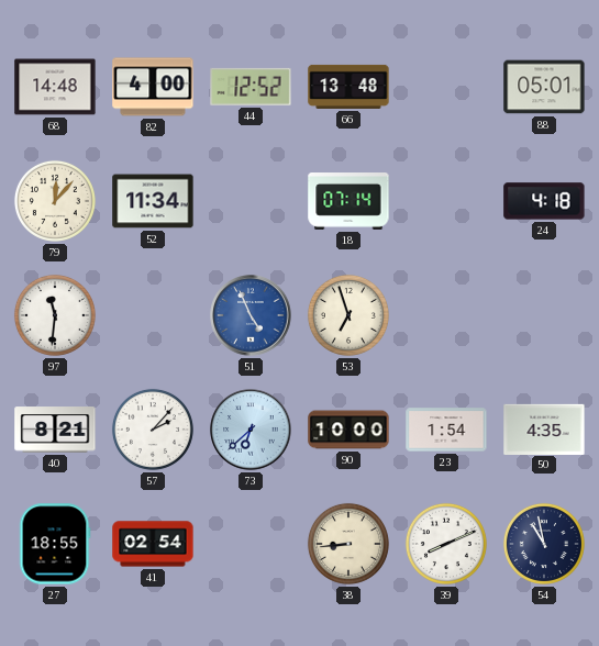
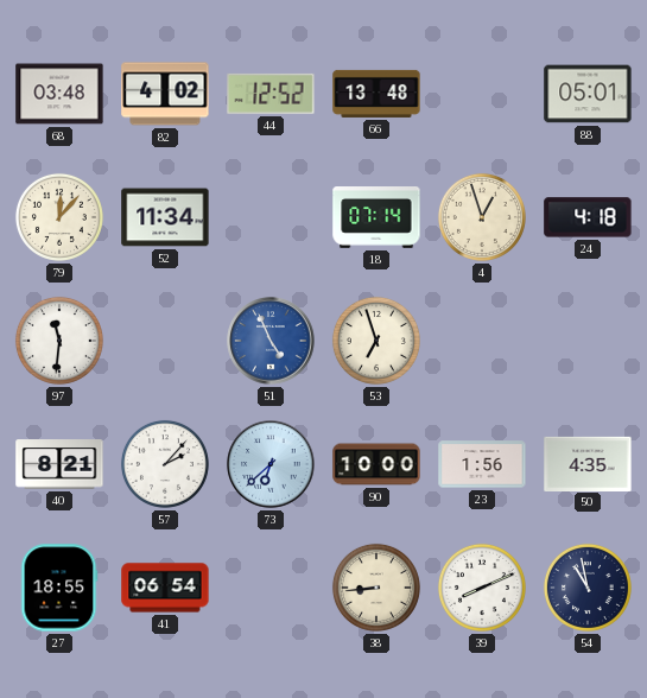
68: 14:48 -> 03:48 (59, 94)
82: 4:00 -> 4:02 (165, 94)
4: none -> 12:57 (482, 217)
23: 1:54 -> 1:56 (482, 464)
41: 02:54 -> 06:54 (165, 588)
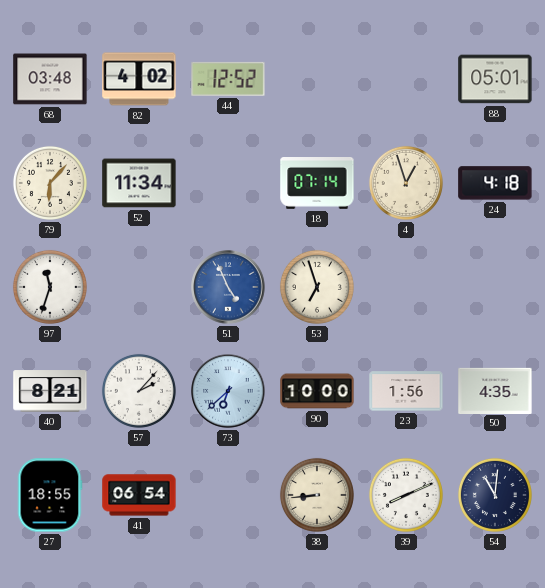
66: 13:48 -> none (376, 94)
79: 12:07 -> 6:07 (50, 183)
97: 11:31 -> 11:33 (50, 287)
54: 10:58 -> 11:01 (495, 495)
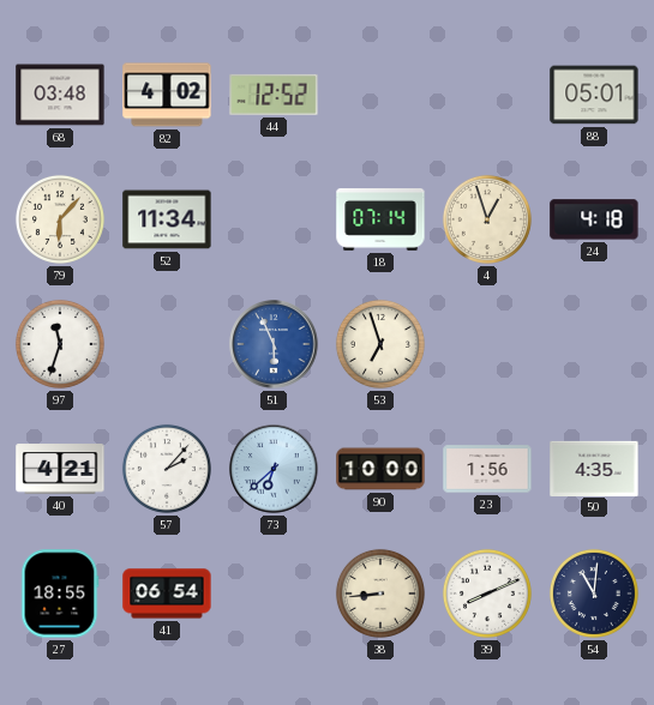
51: 4:56 -> 5:56 (274, 344)
40: 8:21 -> 4:21 (60, 469)
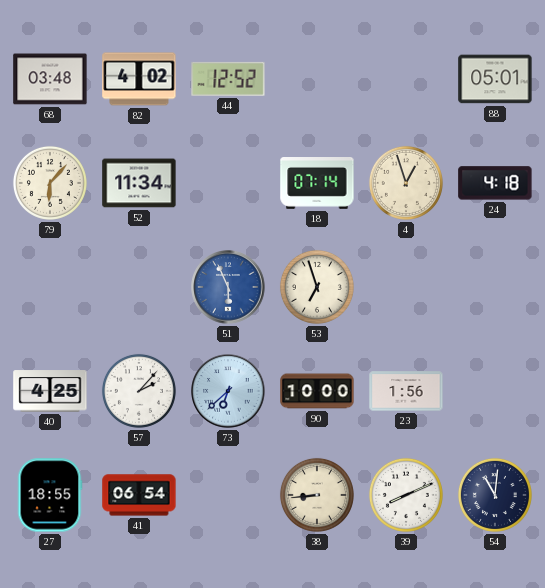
97: 11:33 -> none (60, 344)
40: 4:21 -> 4:25 (50, 391)
50: 4:35 -> none (594, 468)
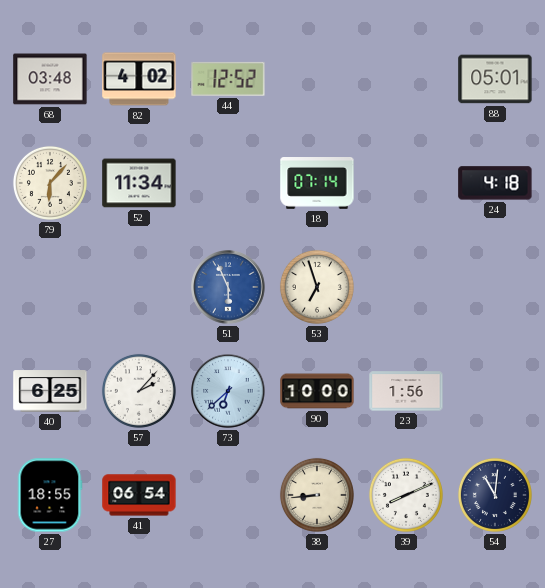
4: 12:57 -> none (406, 183)
40: 4:25 -> 6:25 (50, 391)
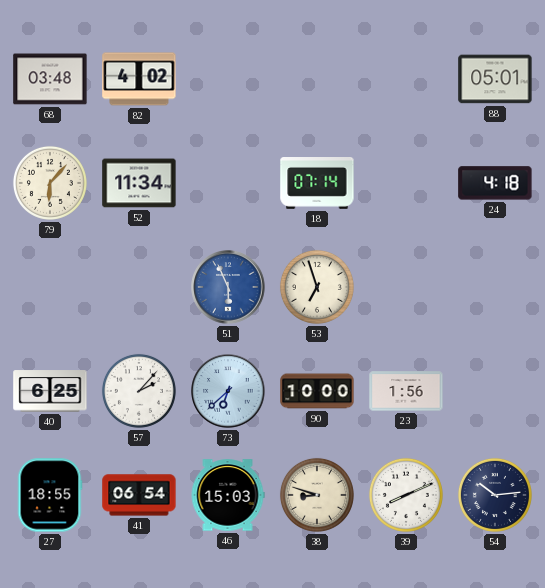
44: 12:52 -> none (228, 79)
46: none -> 15:03 (228, 495)
38: 8:44 -> 8:48 (317, 495)
54: 11:01 -> 10:14 (495, 495)
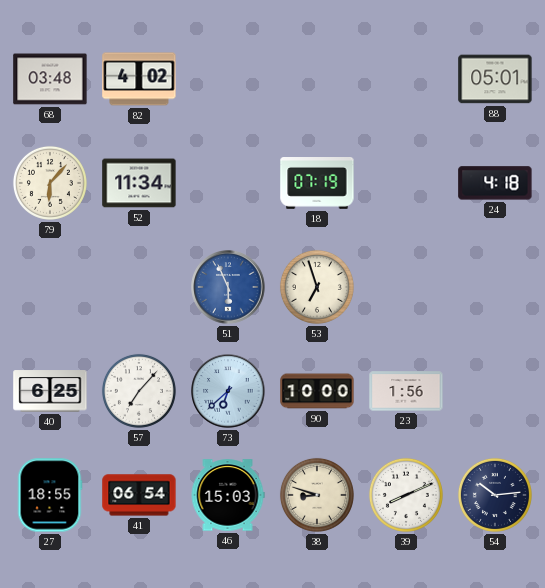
18: 07:14 -> 07:19 (317, 184)
57: 2:07 -> 7:07 (139, 391)
